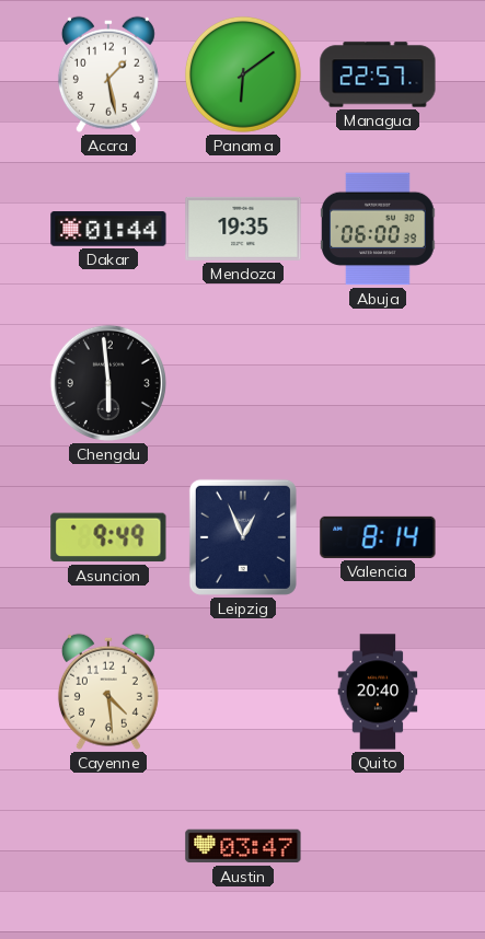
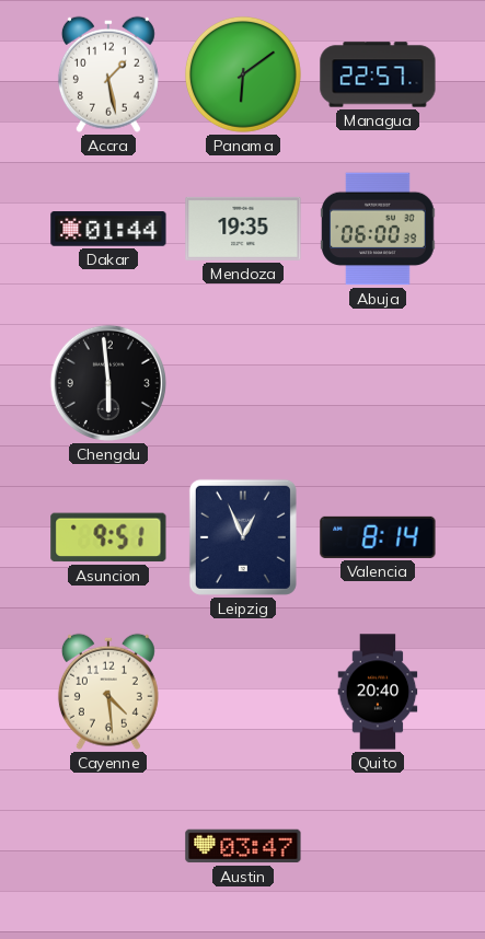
Asuncion: 9:49 -> 9:51 (108, 537)
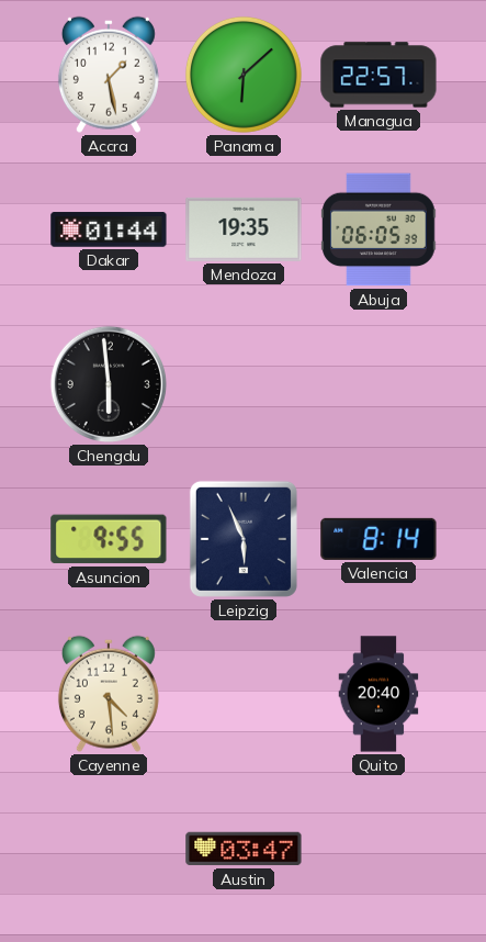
Panama: 6:09 -> 6:08 (244, 75)
Abuja: 06:00 -> 06:05 (378, 229)
Asuncion: 9:51 -> 9:55 (109, 539)
Leipzig: 12:56 -> 5:56 (244, 539)
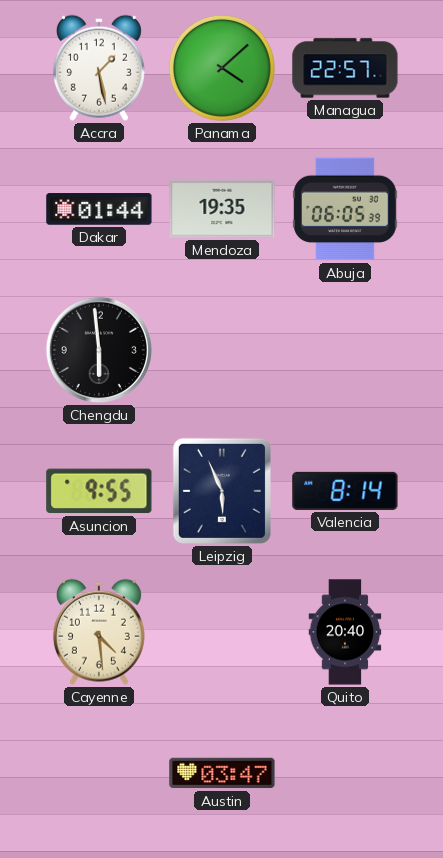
Panama: 6:08 -> 4:08 (222, 68)
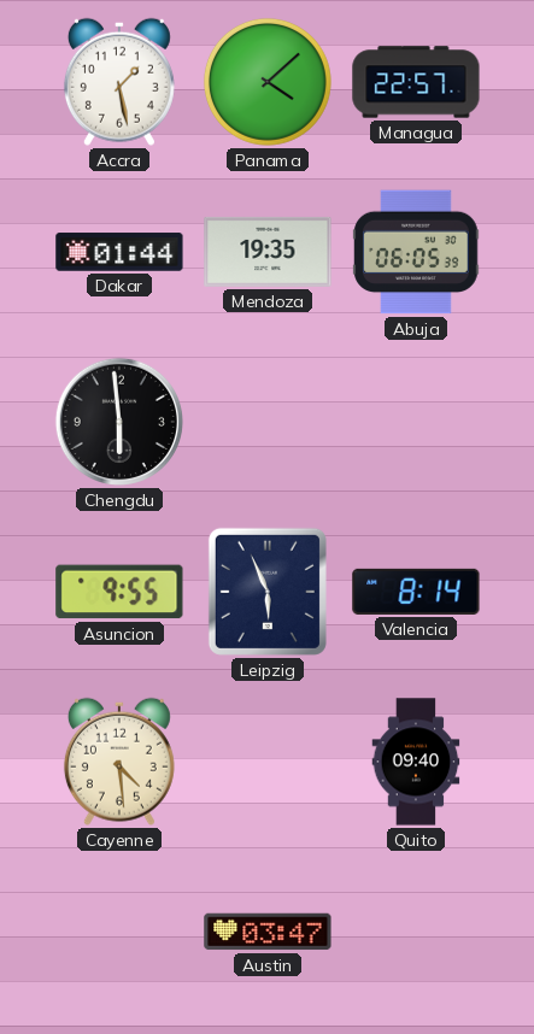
Quito: 20:40 -> 09:40 (416, 762)
